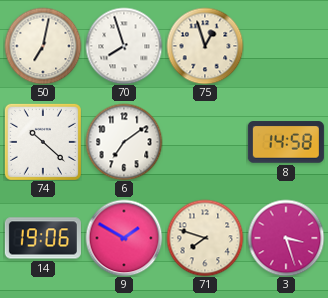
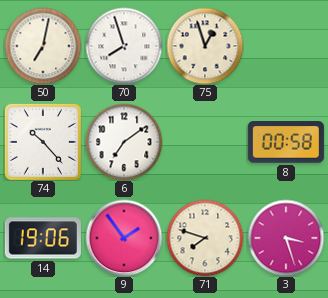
74: 10:22 -> 10:23 (43, 142)
8: 14:58 -> 00:58 (286, 142)
9: 1:50 -> 1:54 (124, 238)
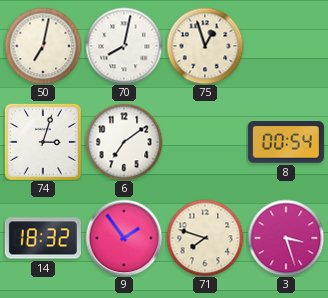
70: 7:57 -> 8:02 (124, 46)
74: 10:23 -> 3:03 (43, 142)
8: 00:58 -> 00:54 (286, 142)
14: 19:06 -> 18:32 (43, 238)
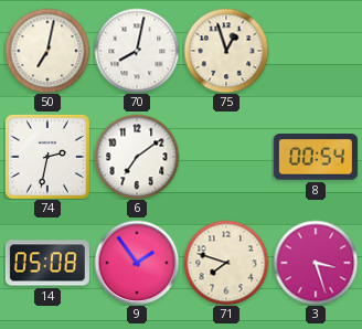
74: 3:03 -> 2:32 (47, 157)
14: 18:32 -> 05:08 (47, 263)
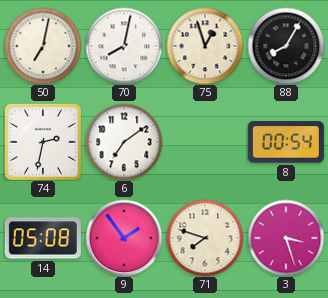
88: none -> 8:05 (286, 46)
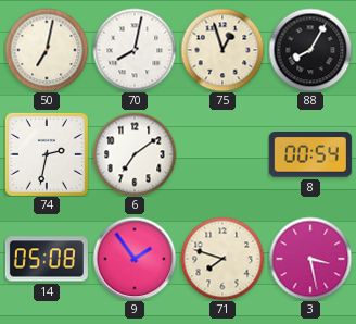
3: 3:27 -> 3:28 (310, 259)
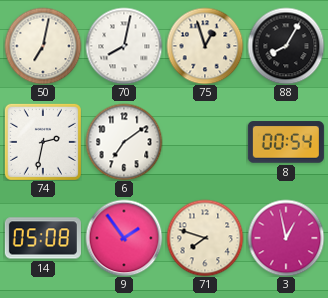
3: 3:28 -> 12:58 (286, 238)
